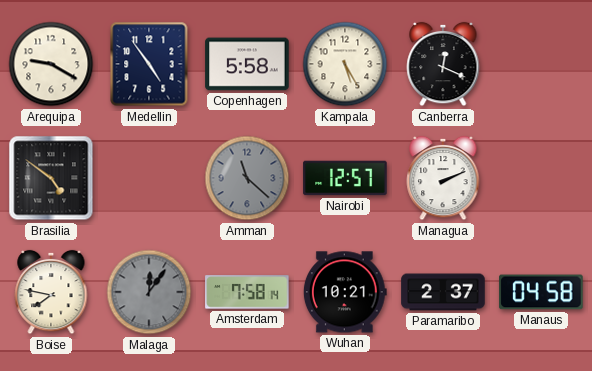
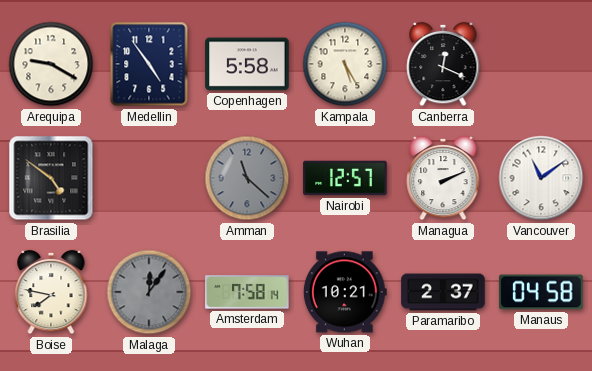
Vancouver: none -> 11:09 (541, 178)
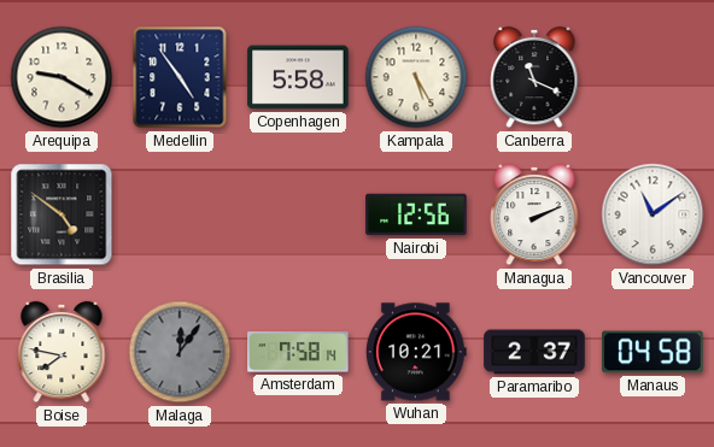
Canberra: 12:19 -> 11:19 (534, 77)
Amman: 11:22 -> none (247, 178)
Nairobi: 12:57 -> 12:56 (416, 214)
